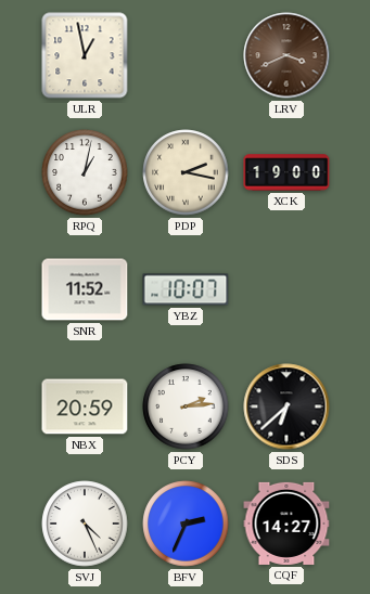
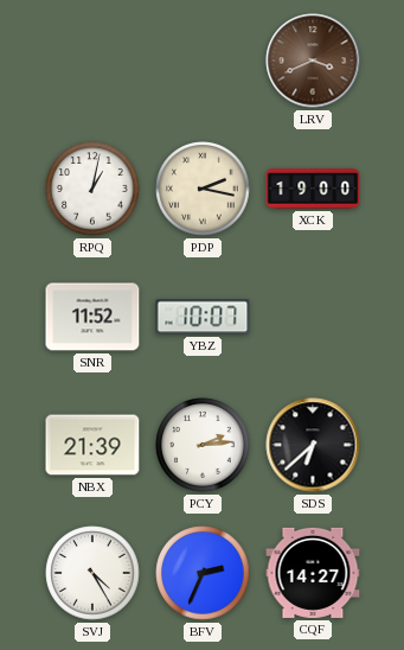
ULR: 12:58 -> none (85, 55)
NBX: 20:59 -> 21:39 (92, 445)
SVJ: 4:26 -> 4:25 (92, 573)
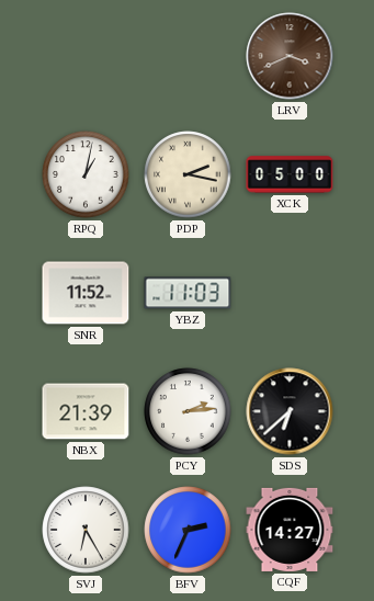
XCK: 19:00 -> 05:00 (290, 174)
YBZ: 10:07 -> 11:03 (188, 293)
SVJ: 4:25 -> 6:25 (86, 530)
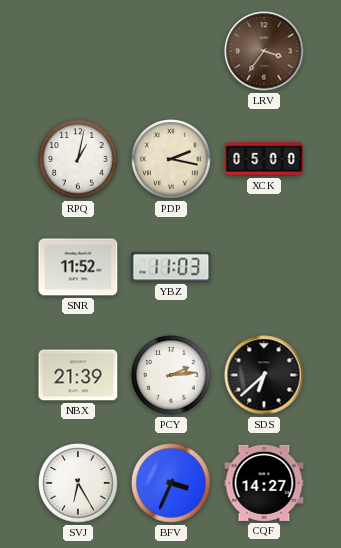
LRV: 3:41 -> 3:36 (264, 51)
BFV: 2:34 -> 3:34 (171, 483)
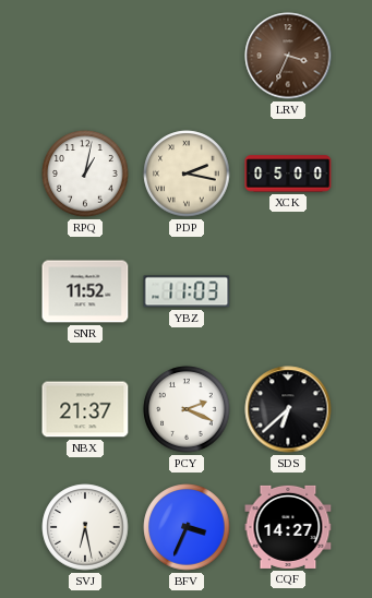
LRV: 3:36 -> 3:34 (288, 56)
NBX: 21:39 -> 21:37 (85, 409)
PCY: 2:14 -> 2:19 (187, 409)
SVJ: 6:25 -> 6:28 (85, 527)
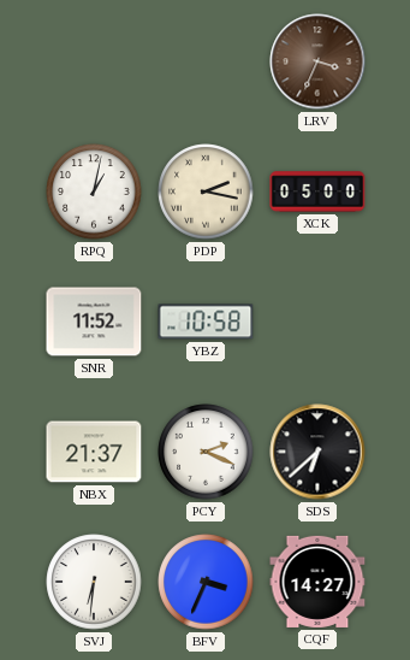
YBZ: 11:03 -> 10:58 (206, 322)
SVJ: 6:28 -> 6:31 (94, 582)
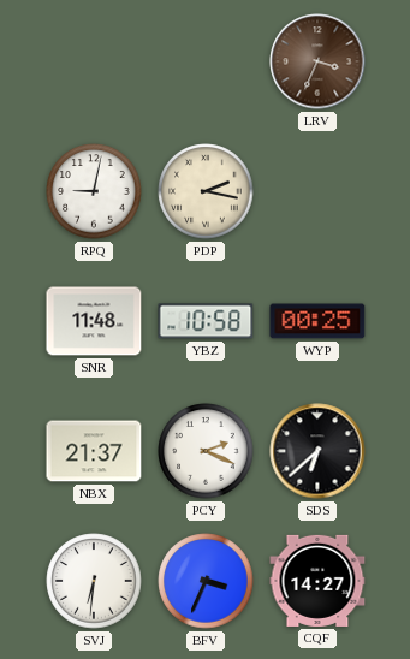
RPQ: 1:02 -> 9:02 (94, 191)
XCK: 05:00 -> none (317, 191)
SNR: 11:52 -> 11:48 (94, 321)
WYP: none -> 00:25 (317, 321)
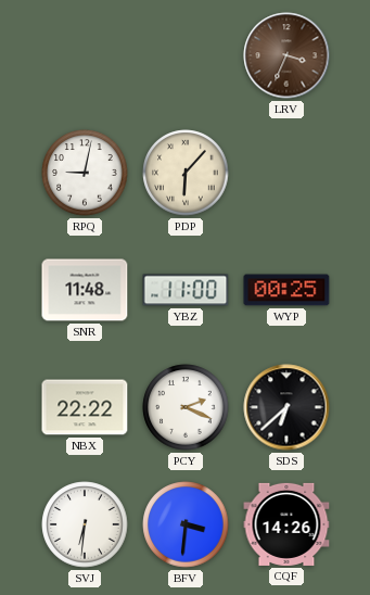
PDP: 2:17 -> 6:07 (186, 173)
YBZ: 10:58 -> 11:00 (186, 290)
NBX: 21:37 -> 22:22 (85, 407)
BFV: 3:34 -> 3:31 (186, 524)
CQF: 14:27 -> 14:26 (286, 524)
